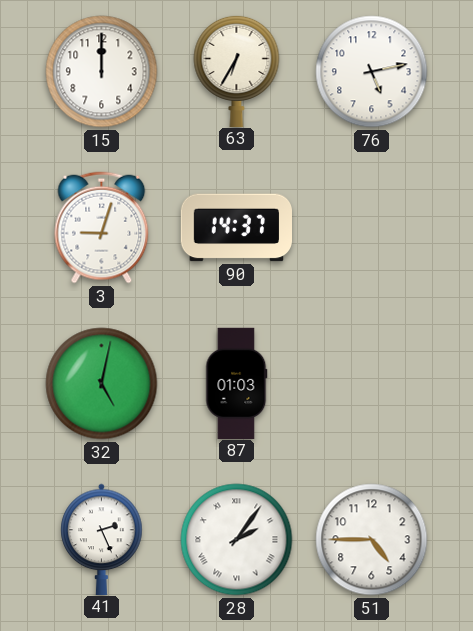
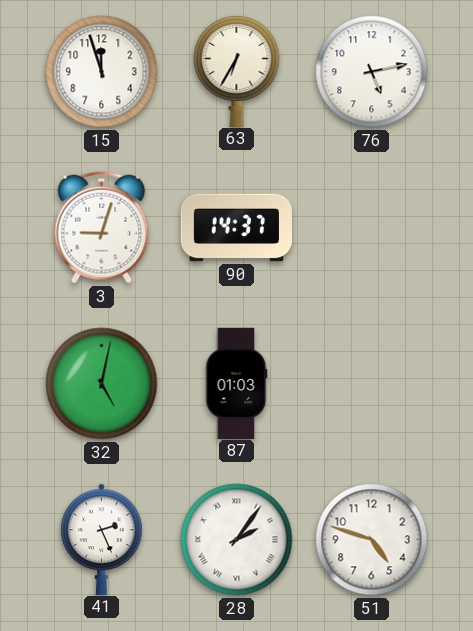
15: 12:00 -> 11:57 (102, 72)
51: 4:45 -> 4:48 (372, 540)
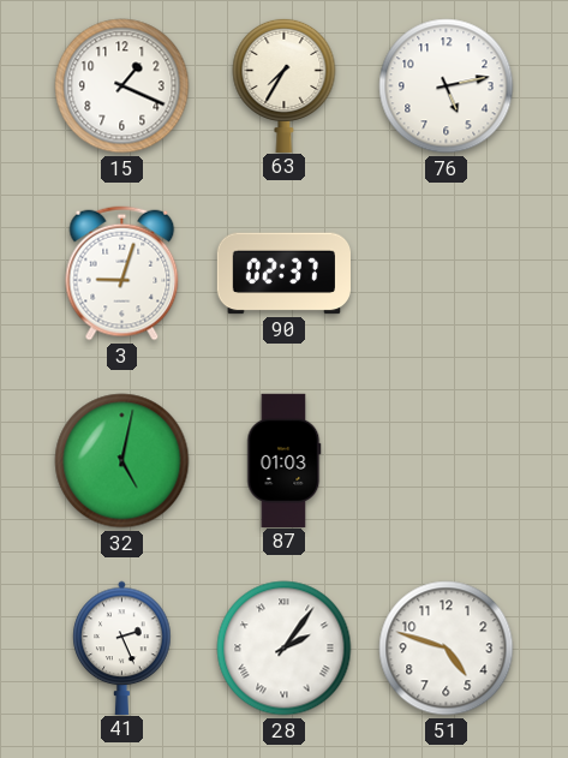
15: 11:57 -> 1:19 (122, 86)
63: 6:35 -> 7:35 (285, 84)
90: 14:37 -> 02:37 (283, 274)
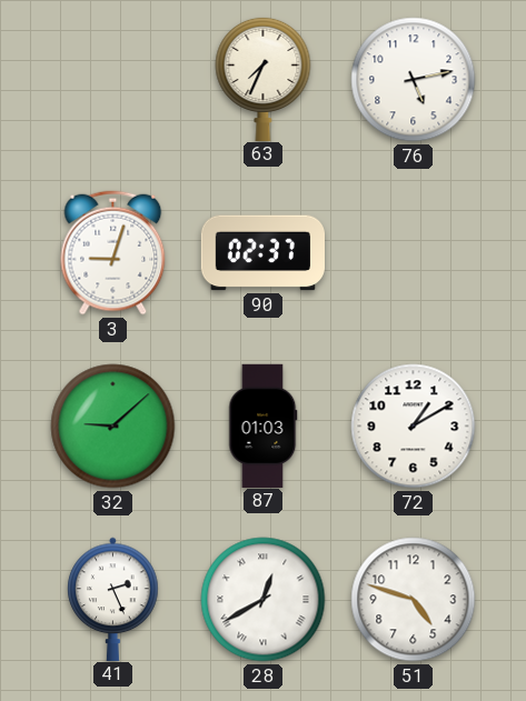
15: 1:19 -> none (122, 86)
63: 7:35 -> 7:34 (264, 78)
32: 5:02 -> 9:08 (113, 427)
72: none -> 1:10 (414, 427)
28: 2:06 -> 12:40 (264, 600)
